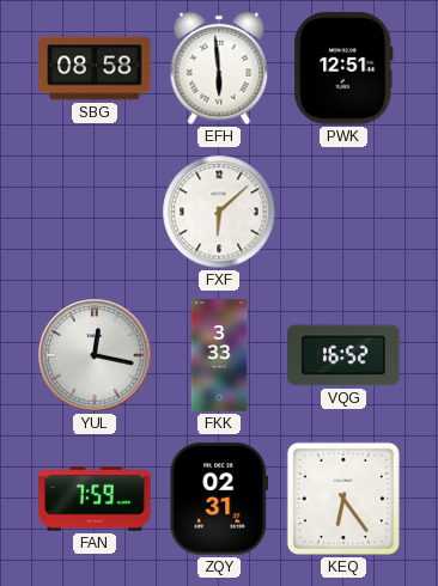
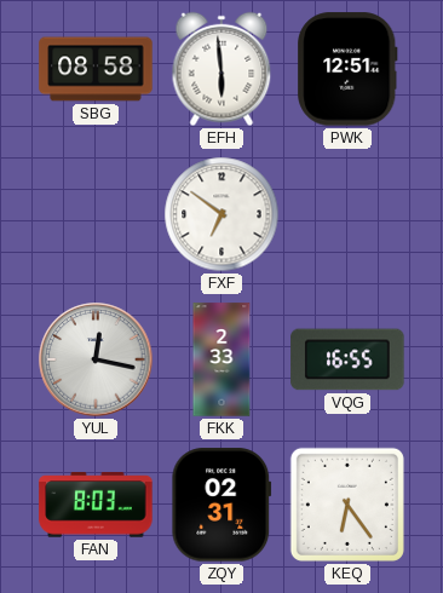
FXF: 6:08 -> 6:51 (221, 214)
FKK: 3:33 -> 2:33 (221, 359)
VQG: 16:52 -> 16:55 (347, 359)
FAN: 7:59 -> 8:03 (96, 505)
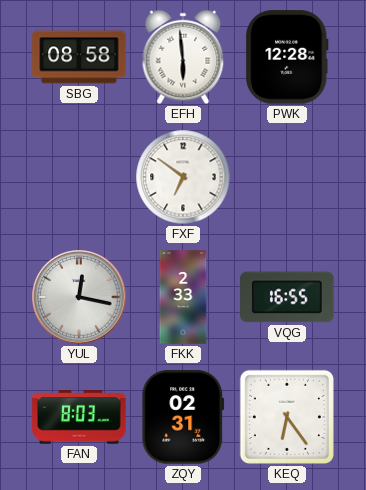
PWK: 12:51 -> 12:28 (287, 57)
